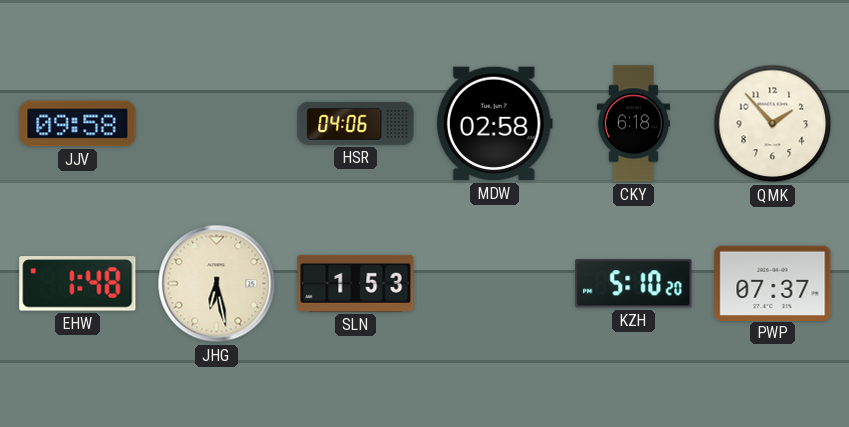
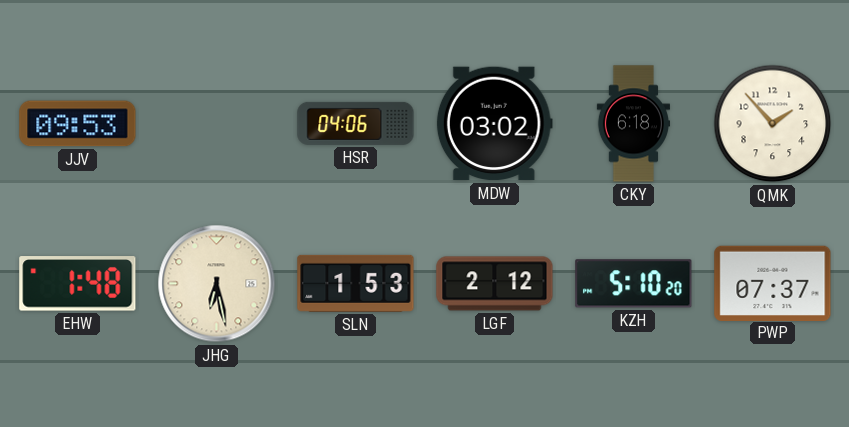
JJV: 09:58 -> 09:53 (78, 124)
MDW: 02:58 -> 03:02 (494, 124)
LGF: none -> 2:12 (495, 284)
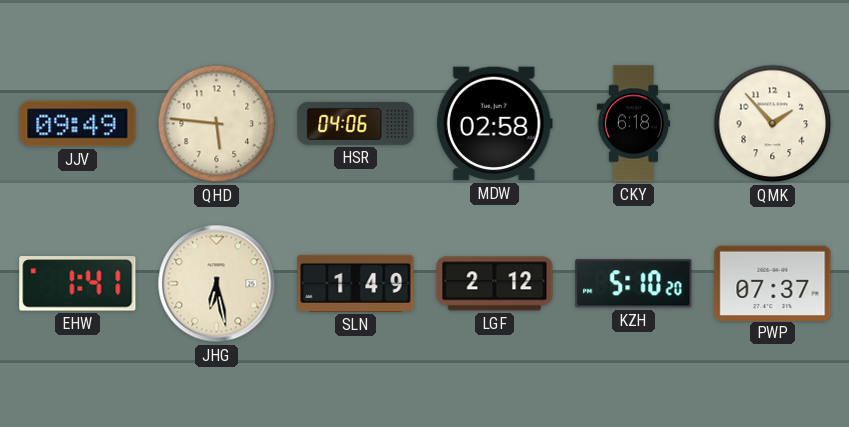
JJV: 09:53 -> 09:49 (78, 124)
QHD: none -> 5:46 (217, 124)
MDW: 03:02 -> 02:58 (494, 124)
EHW: 1:48 -> 1:41 (78, 284)
SLN: 1:53 -> 1:49 (356, 283)
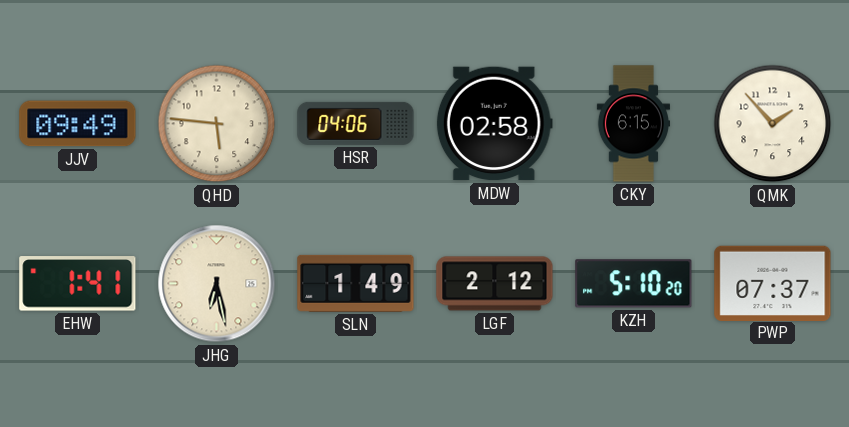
CKY: 6:18 -> 6:15 (633, 124)
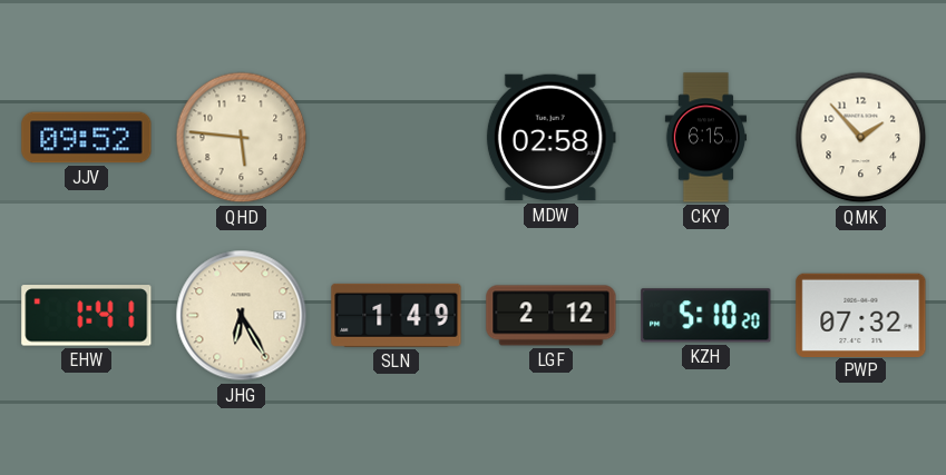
JJV: 09:49 -> 09:52 (87, 138)
HSR: 04:06 -> none (356, 123)
JHG: 6:28 -> 6:25 (242, 316)
PWP: 07:37 -> 07:32 (861, 315)
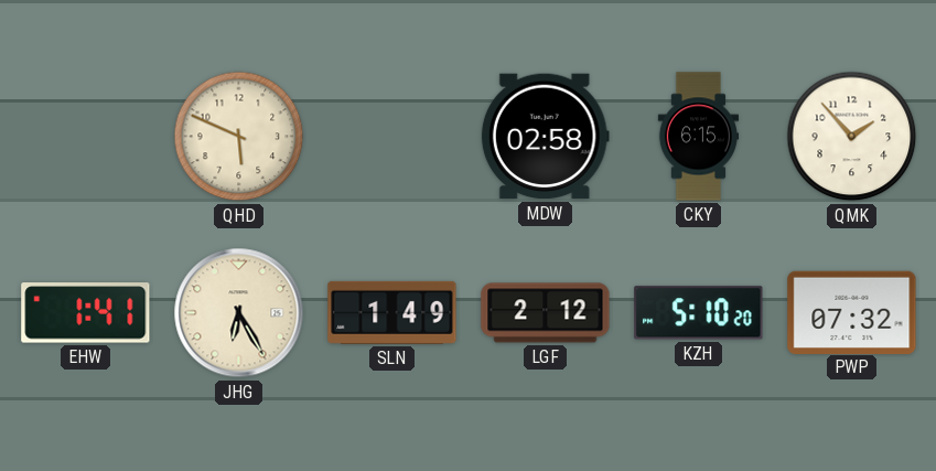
JJV: 09:52 -> none (87, 138)
QHD: 5:46 -> 5:49 (239, 137)
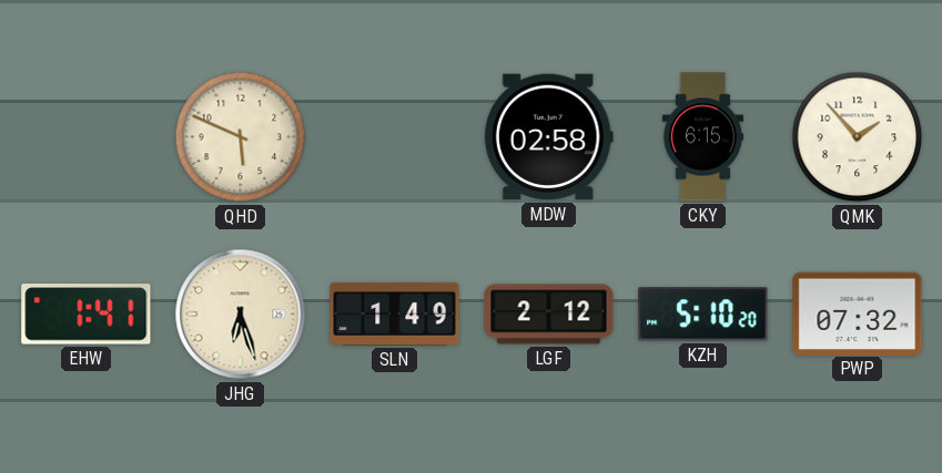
JHG: 6:25 -> 6:27 (241, 315)
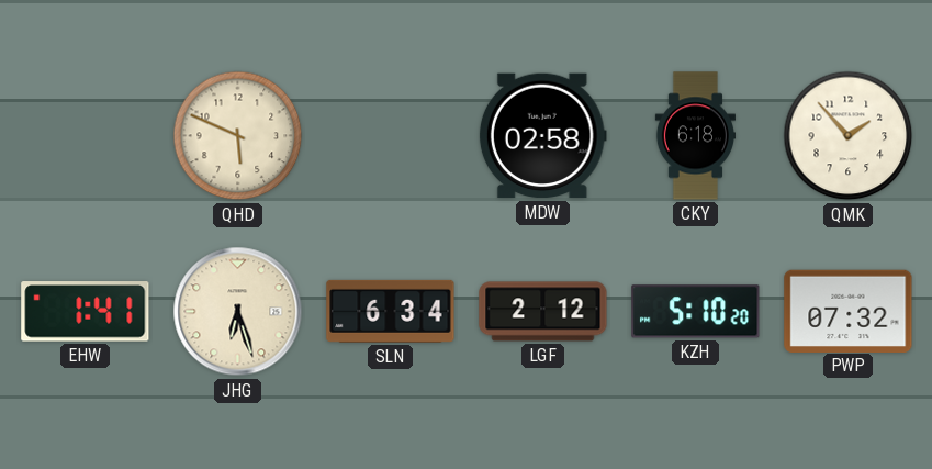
CKY: 6:15 -> 6:18 (695, 136)
SLN: 1:49 -> 6:34 (391, 311)
